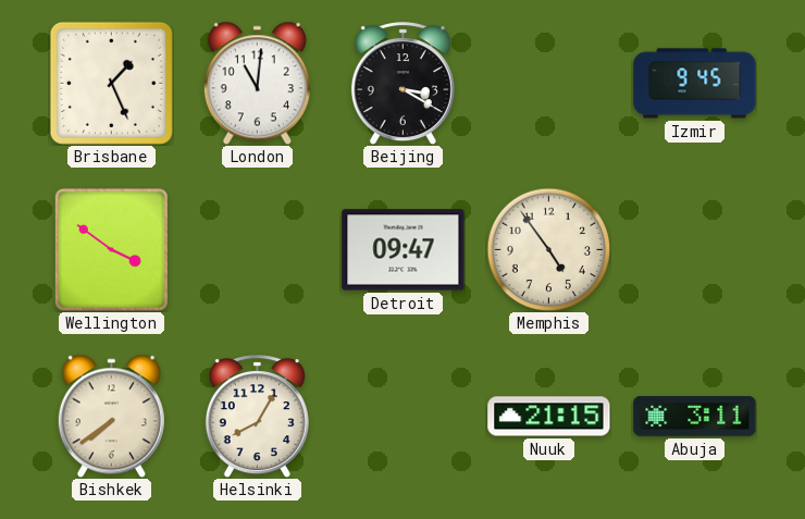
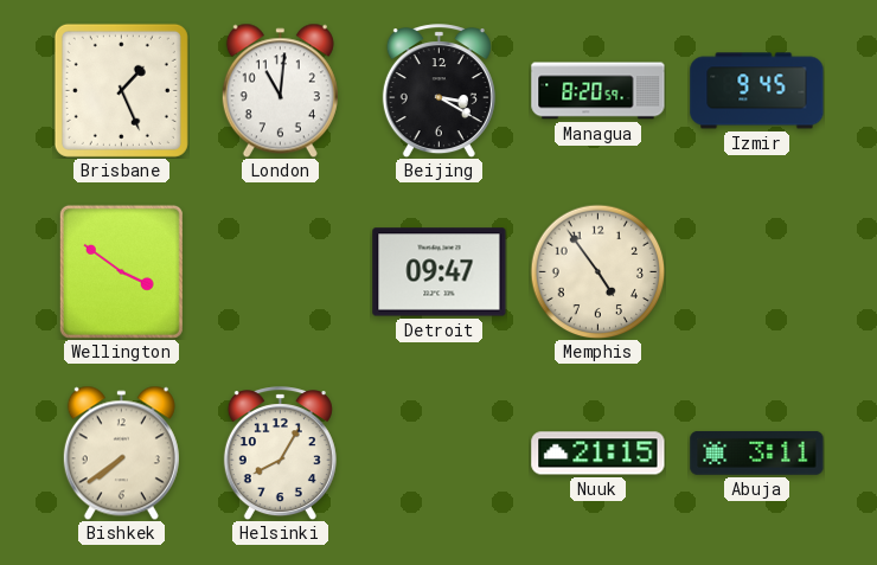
Managua: none -> 8:20 (598, 91)
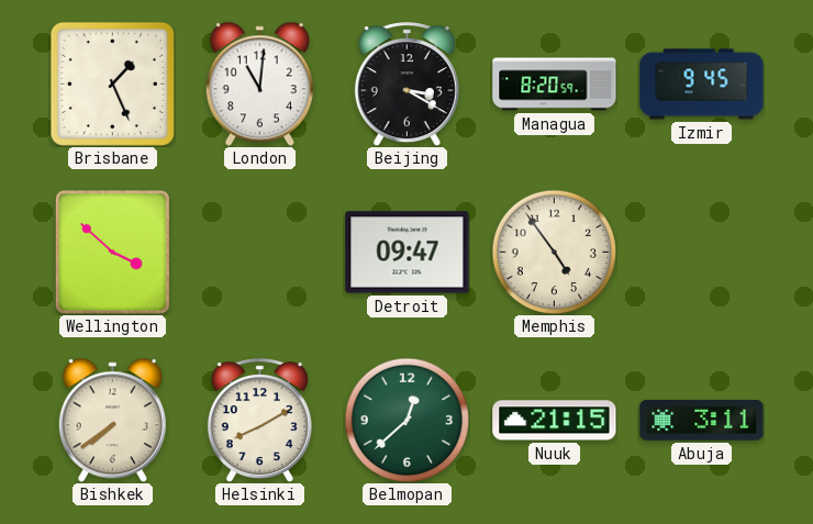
Wellington: 3:51 -> 3:52 (112, 252)
Helsinki: 8:05 -> 8:10 (259, 421)
Belmopan: none -> 12:38 (406, 420)
